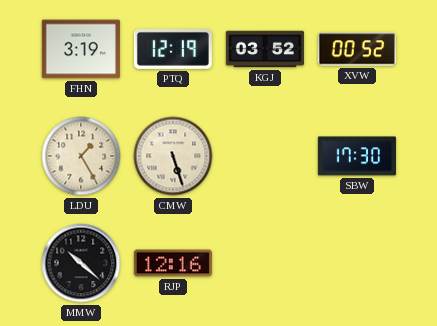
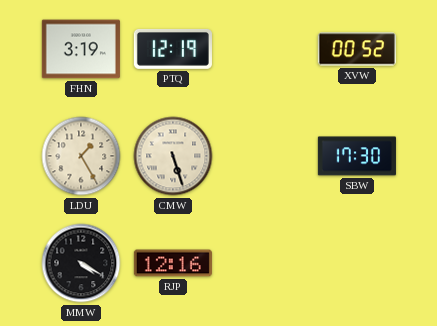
KGJ: 03:52 -> none (265, 49)
MMW: 10:22 -> 4:20 (81, 263)
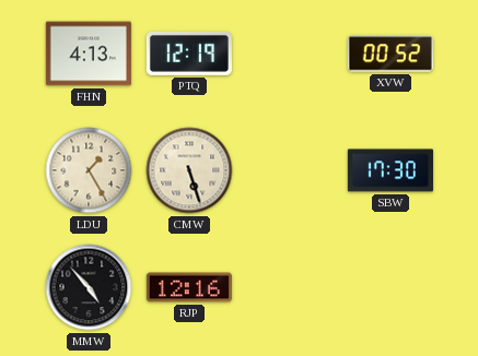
FHN: 3:19 -> 4:13 (89, 54)
MMW: 4:20 -> 4:53 (89, 287)
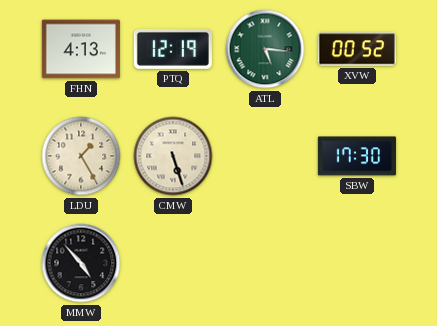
ATL: none -> 5:16 (265, 49)
RJP: 12:16 -> none (189, 287)
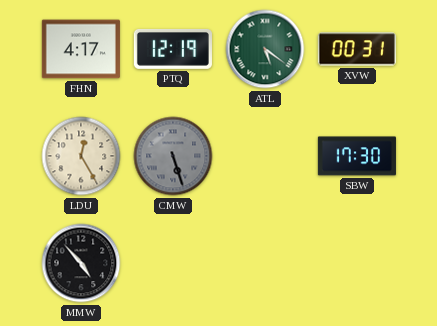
FHN: 4:13 -> 4:17 (81, 49)
ATL: 5:16 -> 5:21 (265, 49)
XVW: 00:52 -> 00:31 (357, 49)
LDU: 1:25 -> 12:25 (81, 156)
CMW dial: cream -> grey (173, 156)
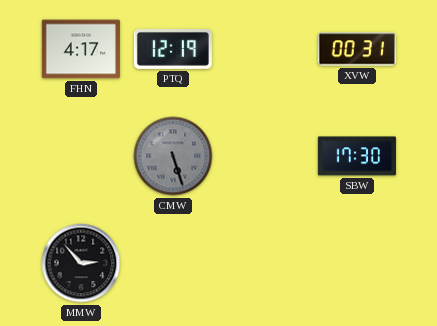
ATL: 5:21 -> none (265, 49)
LDU: 12:25 -> none (81, 156)
MMW: 4:53 -> 2:53 (81, 263)
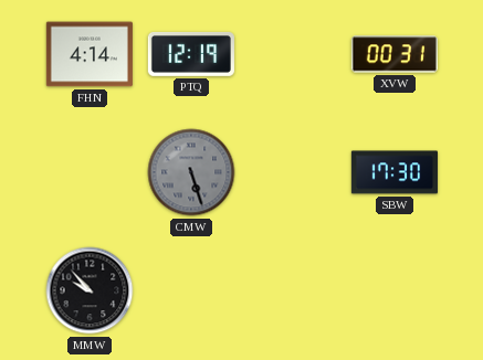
FHN: 4:17 -> 4:14 (90, 54)
MMW: 2:53 -> 9:53 (90, 290)
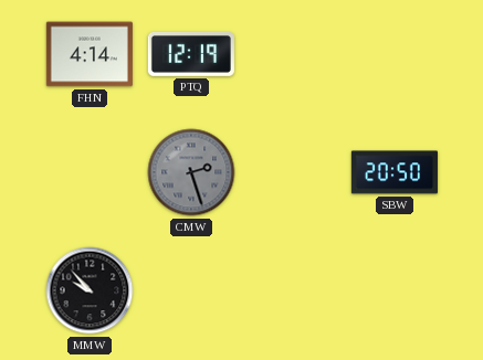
XVW: 00:31 -> none (395, 54)
CMW: 5:27 -> 2:27 (191, 172)
SBW: 17:30 -> 20:50 (395, 172)
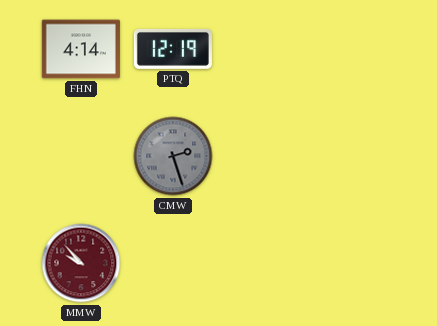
SBW: 20:50 -> none (395, 172)
MMW dial: black -> burgundy (81, 263)
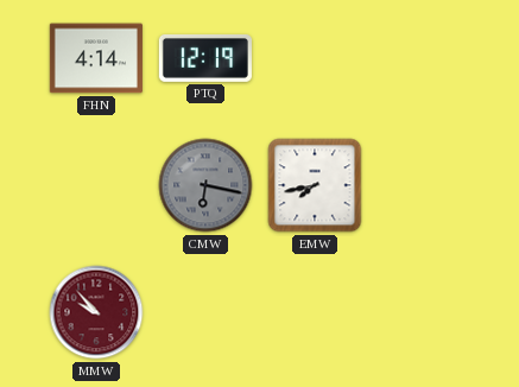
CMW: 2:27 -> 6:17 (205, 185)
EMW: none -> 7:43 (315, 185)
